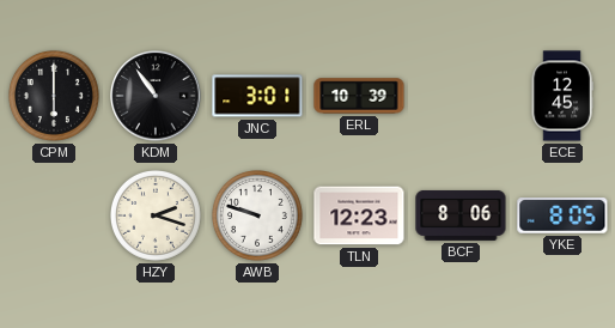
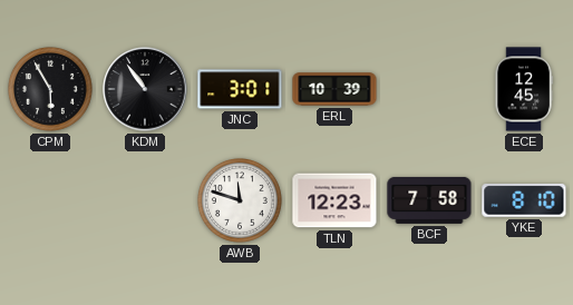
CPM: 6:00 -> 5:55 (51, 90)
HZY: 2:18 -> none (157, 217)
AWB: 9:48 -> 11:48 (241, 201)
BCF: 8:06 -> 7:58 (429, 200)
YKE: 8:05 -> 8:10 (524, 200)
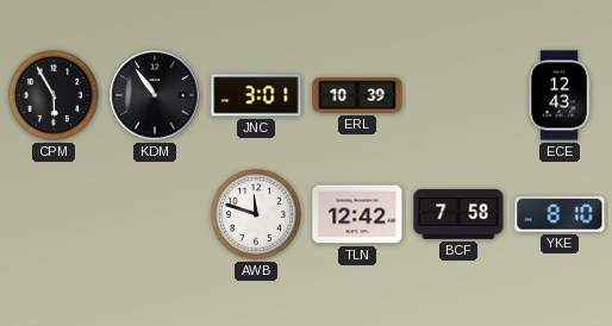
ECE: 12:45 -> 12:43 (560, 95)
TLN: 12:23 -> 12:42 (357, 214)
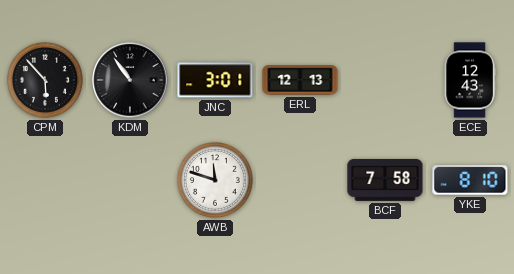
CPM: 5:55 -> 5:53 (46, 81)
ERL: 10:39 -> 12:13 (300, 80)
TLN: 12:42 -> none (357, 214)
